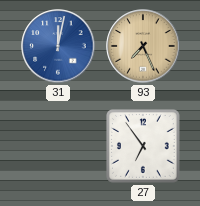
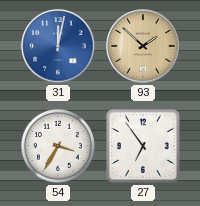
93: 7:26 -> 1:52 (143, 46)
54: none -> 3:35 (58, 146)
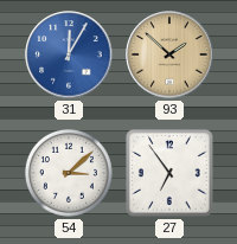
31: 12:02 -> 12:05 (69, 54)
54: 3:35 -> 3:08 (69, 173)
